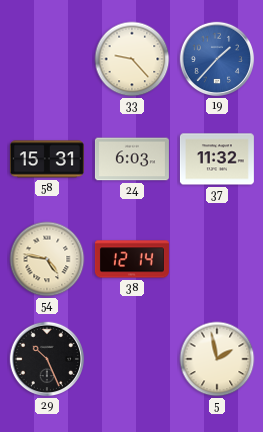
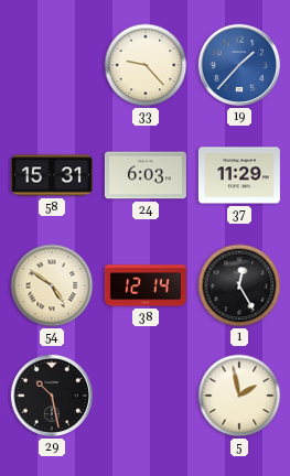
37: 11:32 -> 11:29 (239, 175)
54: 4:47 -> 4:51 (52, 285)
1: none -> 12:25 (239, 285)
29: 10:26 -> 10:28 (52, 396)
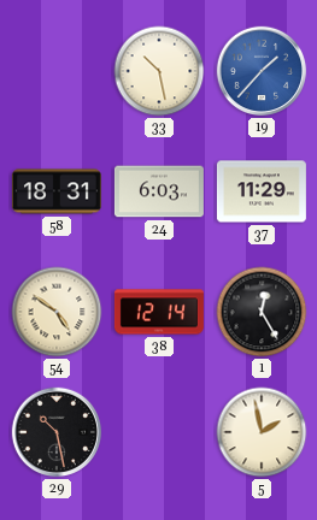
33: 9:23 -> 10:28 (159, 71)
58: 15:31 -> 18:31 (57, 191)
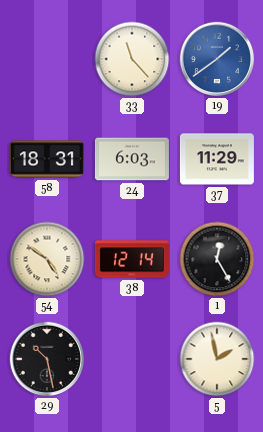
33: 10:28 -> 11:23 (132, 59)
19: 1:37 -> 1:39 (217, 59)
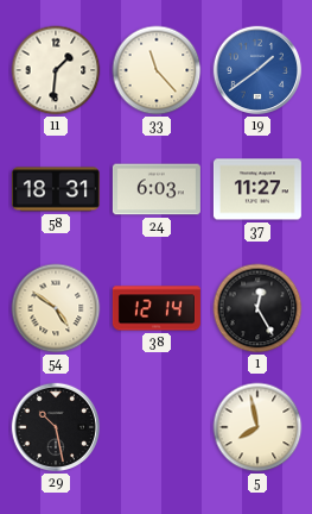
11: none -> 1:31 (56, 70)
37: 11:29 -> 11:27 (257, 189)
5: 1:58 -> 7:58 (257, 427)
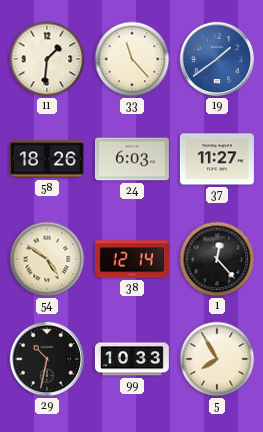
58: 18:31 -> 18:26 (47, 159)
1: 12:25 -> 12:23 (217, 259)
29: 10:28 -> 10:32 (47, 359)
99: none -> 10:33 (132, 359)
5: 7:58 -> 7:55 (217, 359)
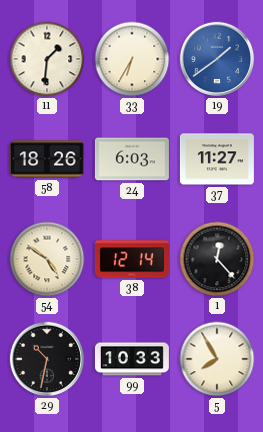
33: 11:23 -> 6:35 (132, 59)
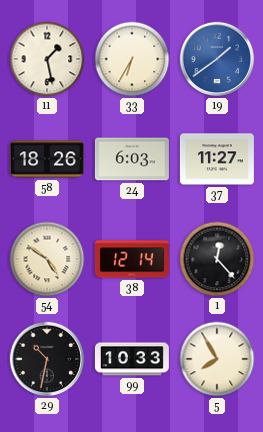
11: 1:31 -> 1:28 (47, 59)
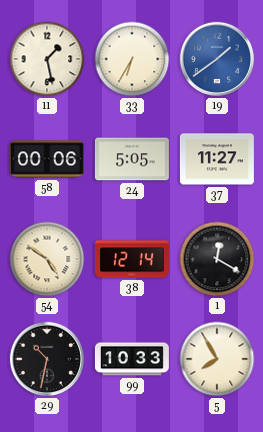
58: 18:26 -> 00:06 (47, 159)
24: 6:03 -> 5:05 (132, 159)
1: 12:23 -> 12:20 (217, 259)
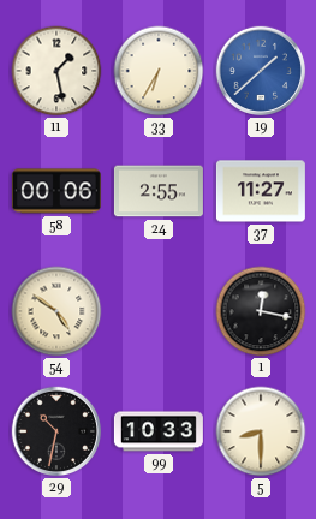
19: 1:39 -> 1:38 (261, 71)
24: 5:05 -> 2:55 (159, 191)
38: 12:14 -> none (132, 259)
1: 12:20 -> 12:17 (261, 311)
5: 7:55 -> 8:30 (261, 431)
